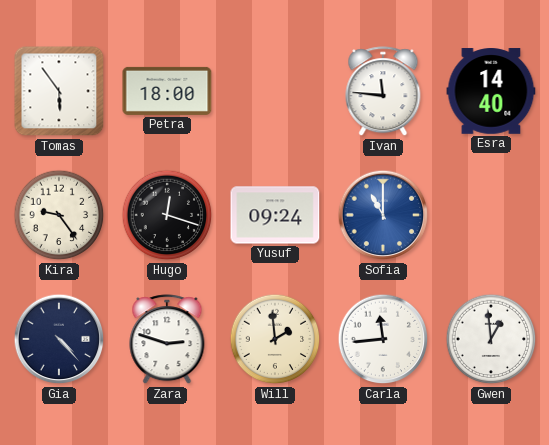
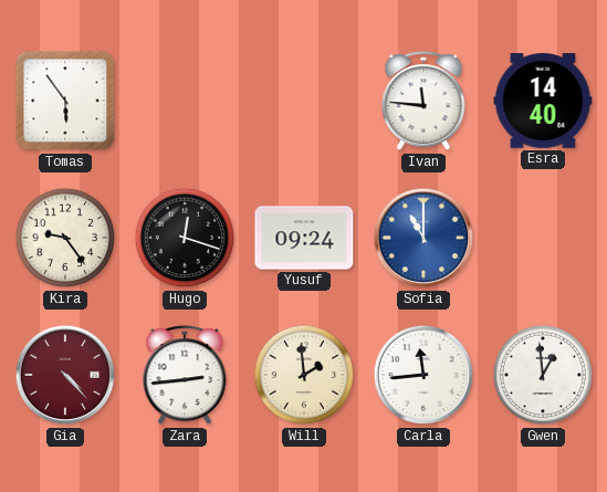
Petra: 18:00 -> none (167, 91)
Gia dial: navy -> burgundy (65, 375)
Zara: 2:48 -> 2:44 (185, 376)
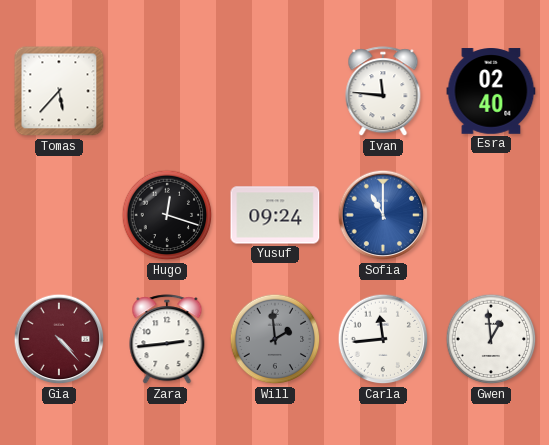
Tomas: 5:54 -> 5:37 (59, 91)
Esra: 14:40 -> 02:40 (491, 91)
Kira: 9:24 -> none (65, 238)
Will dial: cream -> grey (275, 339)
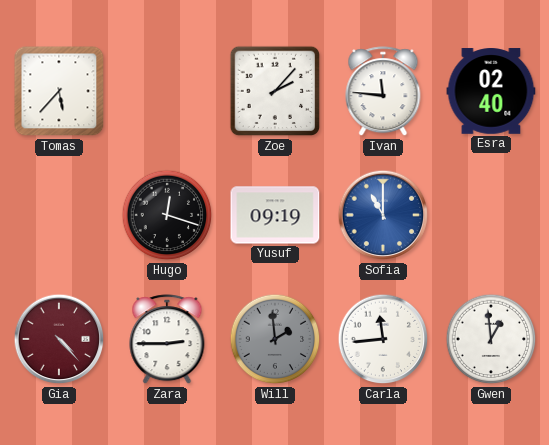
Zoe: none -> 2:07 (275, 91)
Yusuf: 09:24 -> 09:19 (275, 215)
Zara: 2:44 -> 2:45 (167, 340)
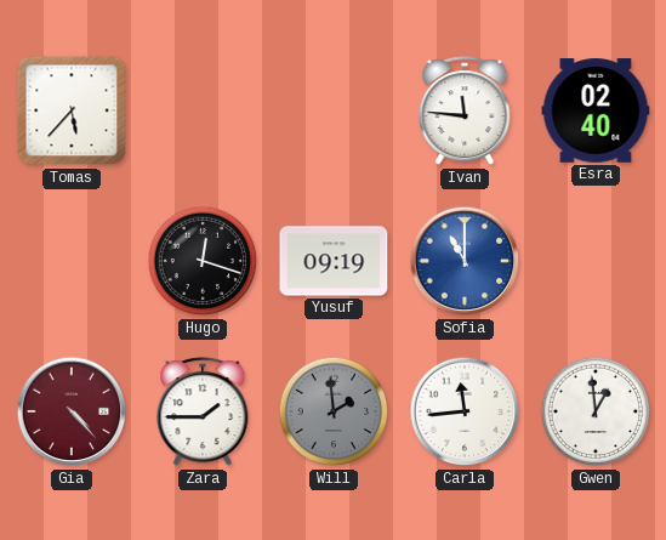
Zoe: 2:07 -> none (275, 91)
Zara: 2:45 -> 1:45 (203, 413)
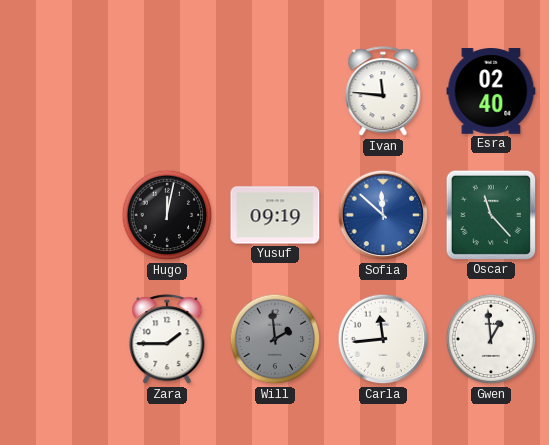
Tomas: 5:37 -> none (72, 110)
Hugo: 12:18 -> 12:02 (167, 215)
Sofia: 11:00 -> 11:52 (383, 215)
Oscar: none -> 11:23 (491, 215)
Gia: 4:23 -> none (72, 411)
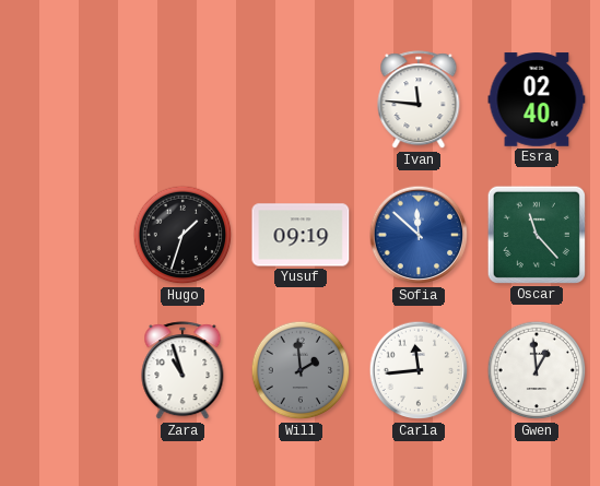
Hugo: 12:02 -> 1:33 (183, 235)
Zara: 1:45 -> 10:57 (183, 371)
